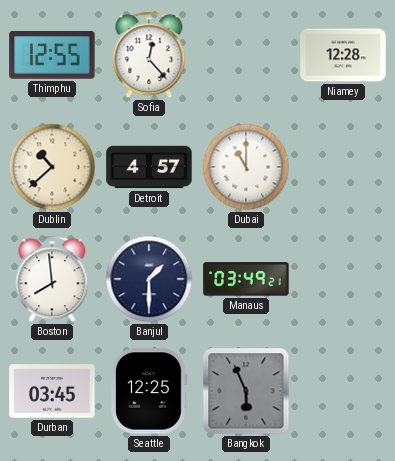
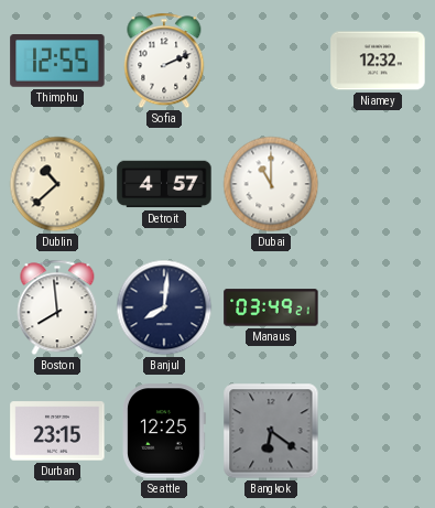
Sofia: 12:23 -> 2:11 (164, 61)
Niamey: 12:28 -> 12:32 (378, 61)
Banjul: 1:30 -> 8:01 (164, 307)
Durban: 03:45 -> 23:15 (57, 431)
Bangkok: 5:56 -> 6:21 (271, 431)
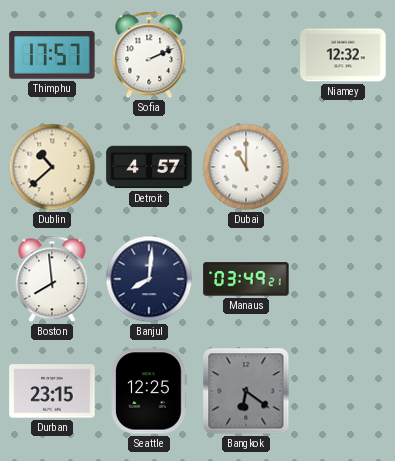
Thimphu: 12:55 -> 17:57 (52, 56)
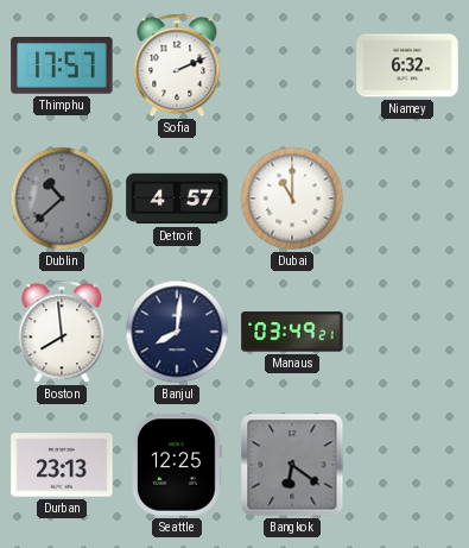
Niamey: 12:32 -> 6:32 (407, 65)
Dublin dial: cream -> grey (62, 199)
Durban: 23:15 -> 23:13 (62, 465)
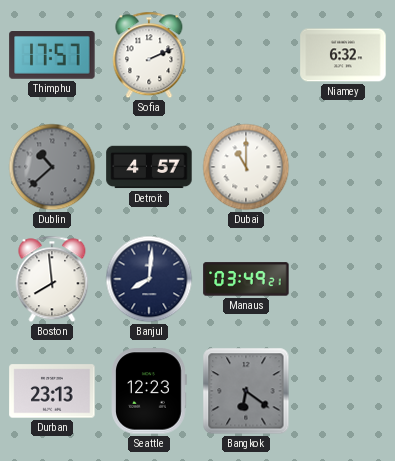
Seattle: 12:25 -> 12:23 (150, 391)
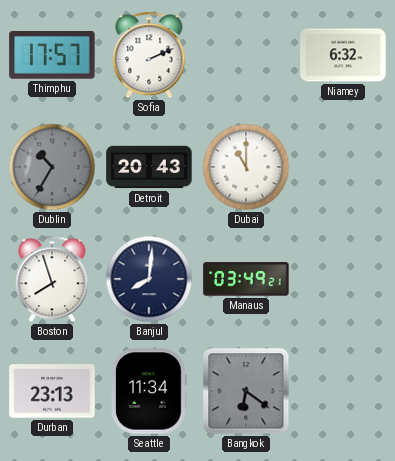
Dublin: 10:38 -> 10:35 (52, 167)
Detroit: 4:57 -> 20:43 (149, 167)
Boston: 7:59 -> 7:57 (52, 279)
Seattle: 12:23 -> 11:34 (150, 391)
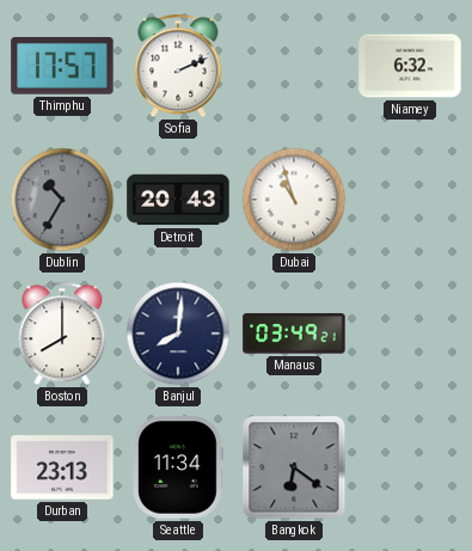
Dubai: 11:00 -> 10:57 (294, 200)
Boston: 7:57 -> 8:00 (62, 333)
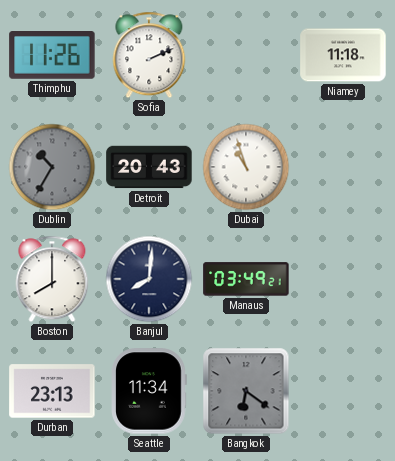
Thimphu: 17:57 -> 11:26 (52, 56)
Niamey: 6:32 -> 11:18 (343, 55)
